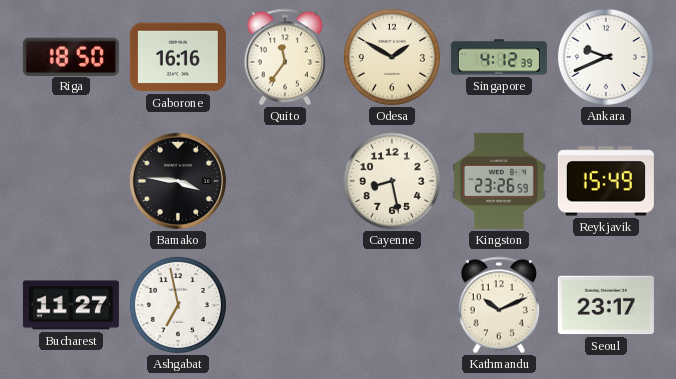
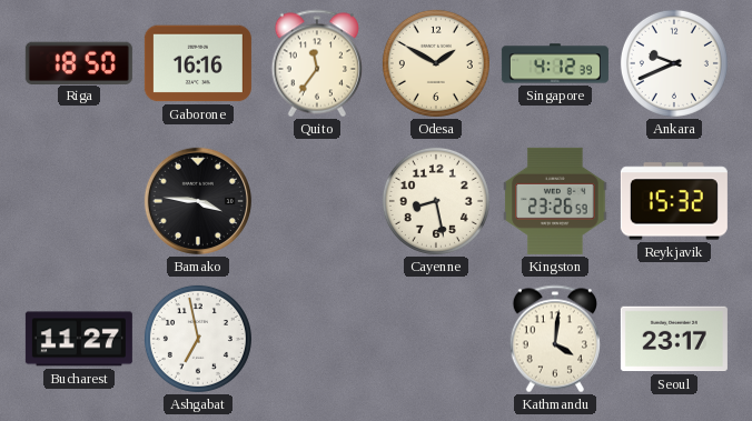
Reykjavik: 15:49 -> 15:32 (674, 201)
Kathmandu: 10:11 -> 4:01 (555, 339)
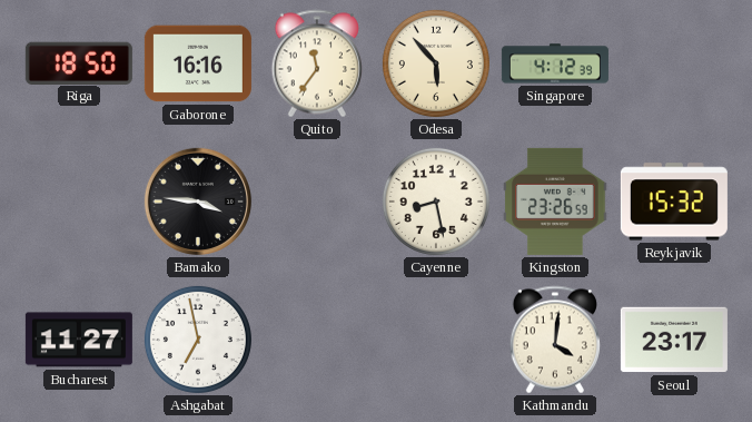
Odesa: 1:50 -> 5:53 (436, 63)
Ankara: 9:41 -> none (674, 63)
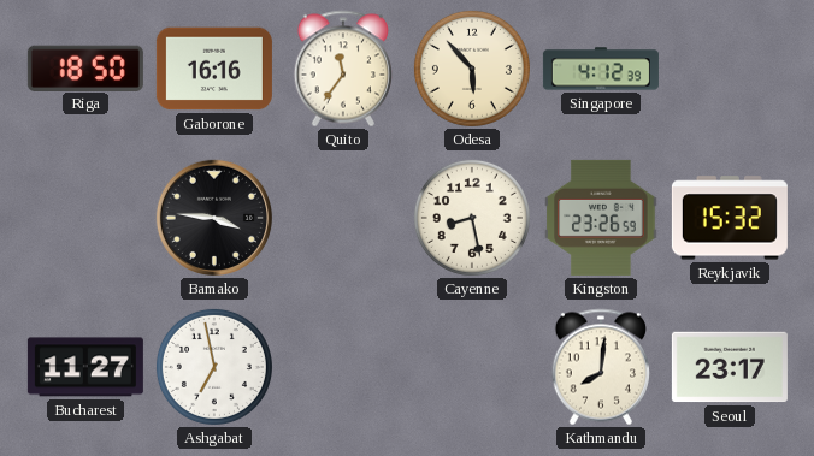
Kathmandu: 4:01 -> 8:01 (601, 367)
